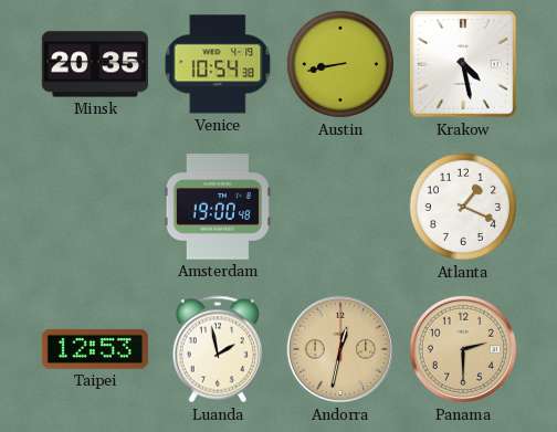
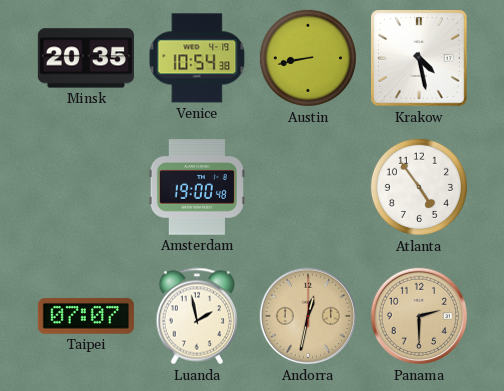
Atlanta: 1:19 -> 4:54 (419, 187)
Taipei: 12:53 -> 07:07 (86, 316)
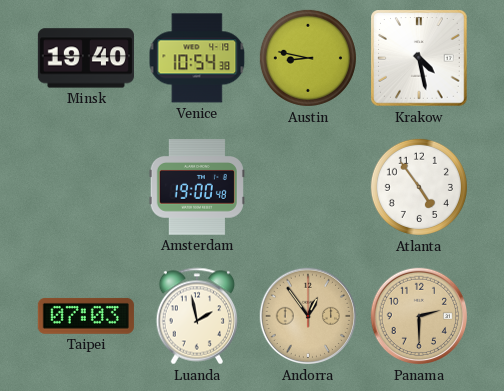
Minsk: 20:35 -> 19:40 (86, 58)
Austin: 8:43 -> 8:47 (308, 58)
Taipei: 07:07 -> 07:03 (86, 316)
Andorra: 12:32 -> 12:54 (308, 316)
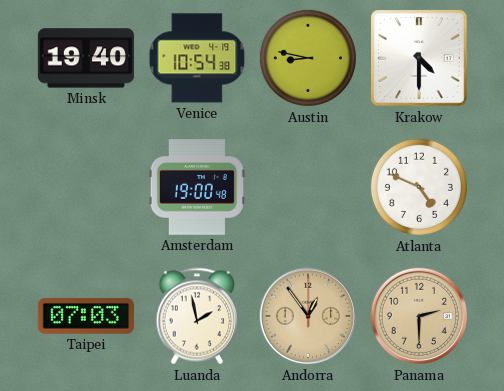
Krakow: 4:28 -> 4:30 (419, 58)
Atlanta: 4:54 -> 4:49 (419, 187)
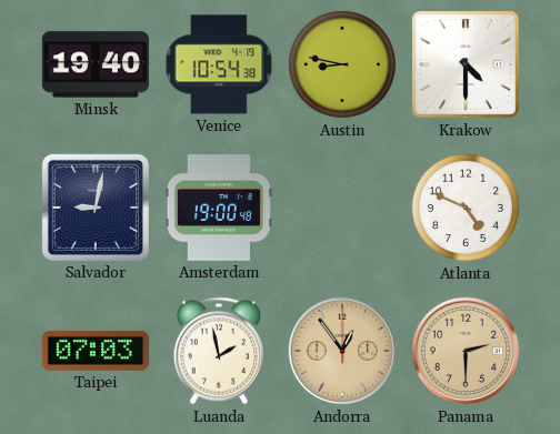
Salvador: none -> 9:02 (96, 208)
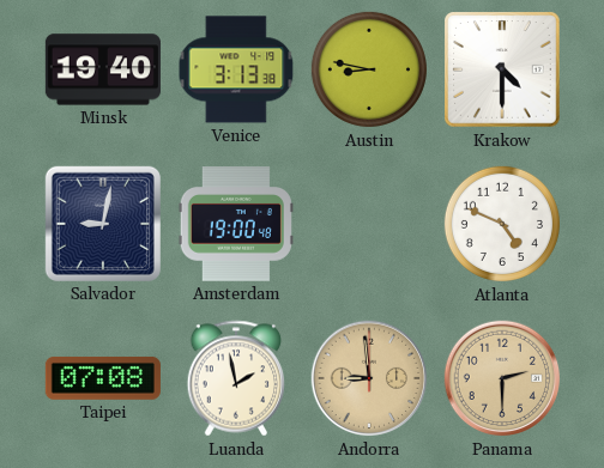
Venice: 10:54 -> 3:13 (236, 69)
Taipei: 07:03 -> 07:08 (103, 378)
Andorra: 12:54 -> 8:59 (369, 378)
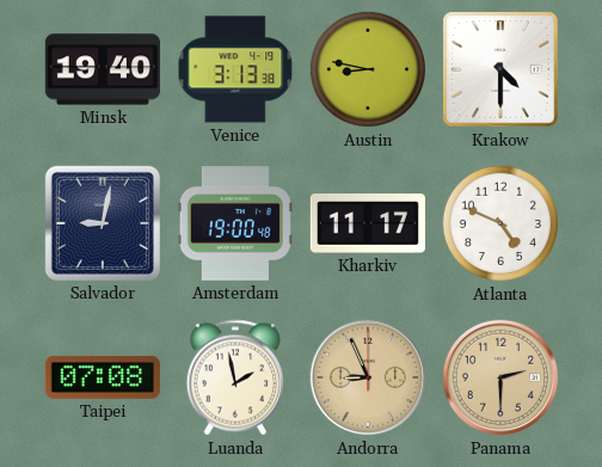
Kharkiv: none -> 11:17 (368, 225)
Andorra: 8:59 -> 8:56 (368, 377)
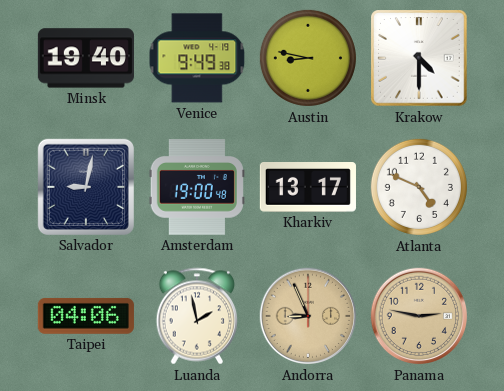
Venice: 3:13 -> 9:49 (197, 58)
Kharkiv: 11:17 -> 13:17 (308, 188)
Taipei: 07:08 -> 04:06 (86, 316)
Panama: 2:30 -> 2:47 (419, 316)
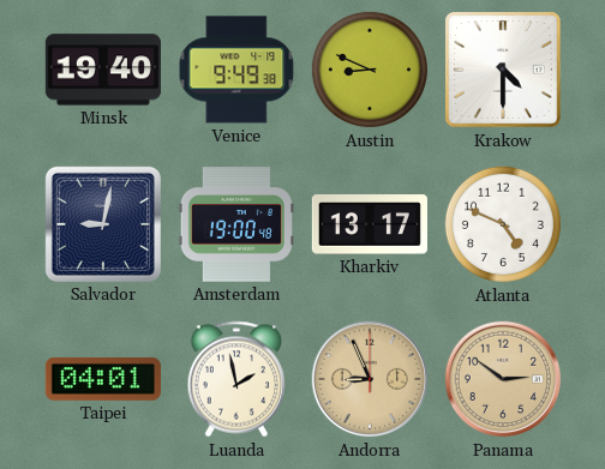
Austin: 8:47 -> 8:49 (370, 70)
Taipei: 04:06 -> 04:01 (103, 379)
Panama: 2:47 -> 2:51 (503, 379)
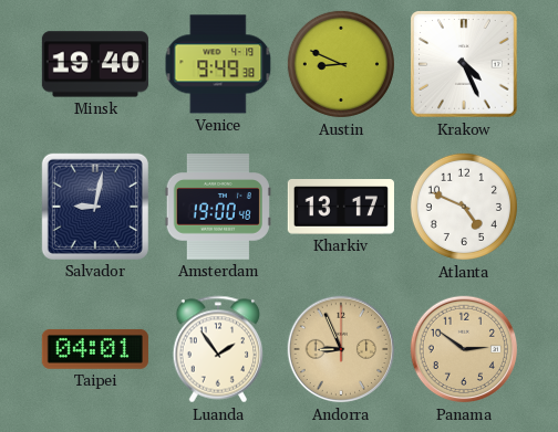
Krakow: 4:30 -> 4:26 (464, 64)
Luanda: 1:58 -> 1:54 (218, 349)
